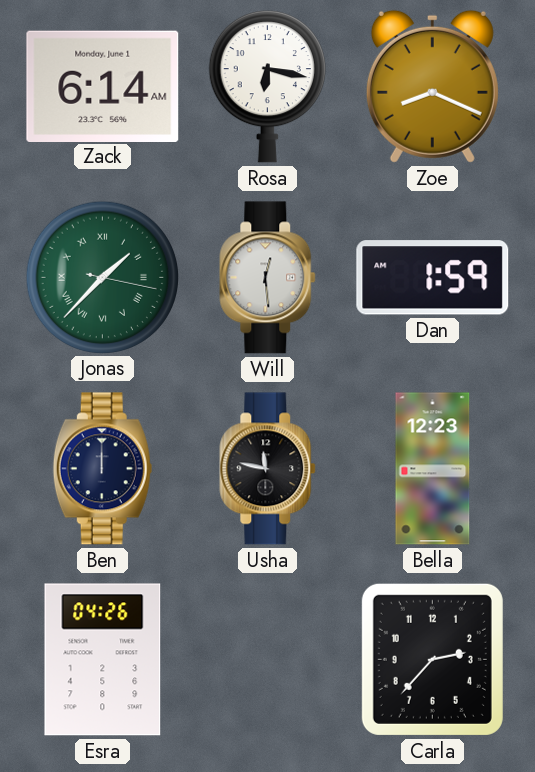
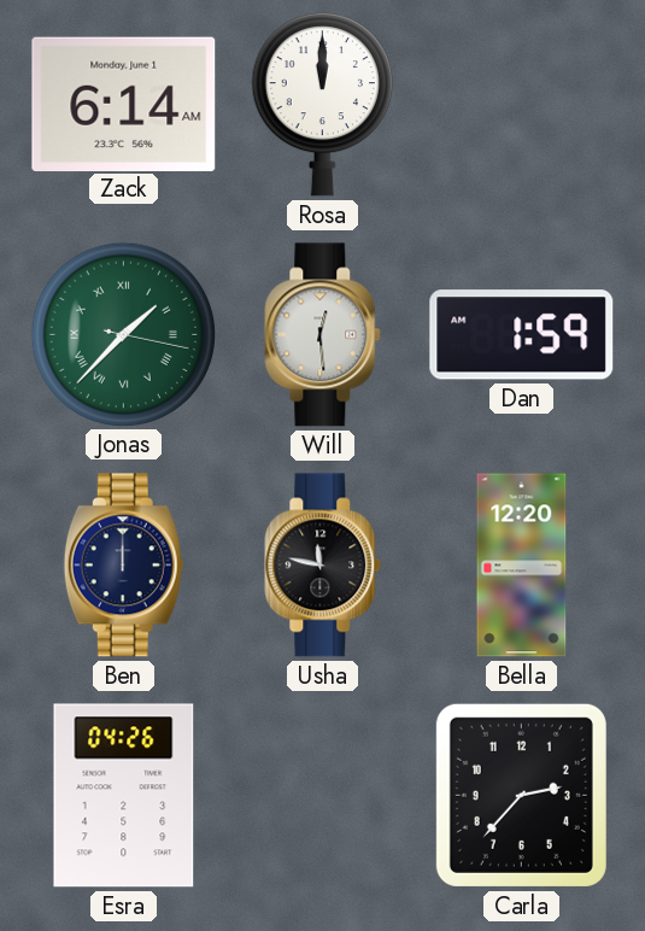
Rosa: 6:17 -> 12:00 (322, 104)
Zoe: 8:19 -> none (432, 86)
Bella: 12:23 -> 12:20 (522, 566)
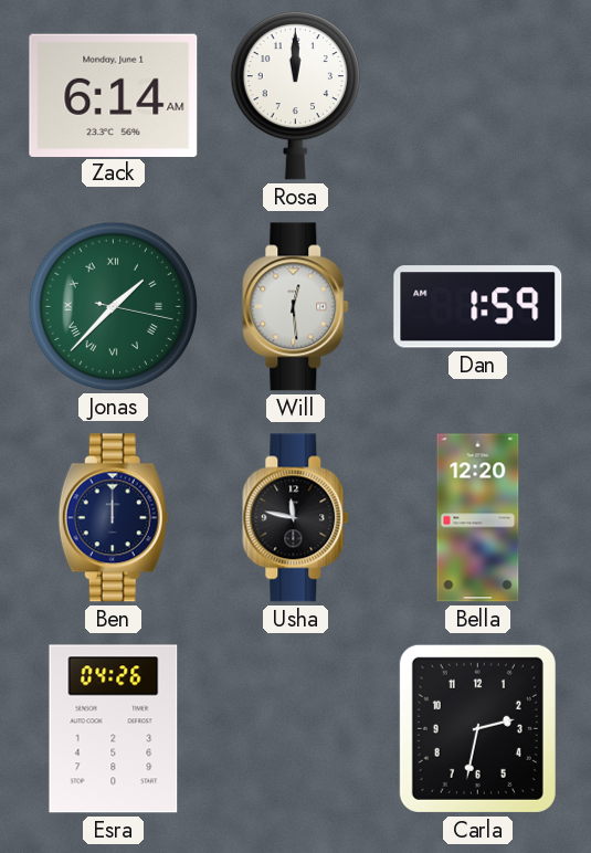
Carla: 2:37 -> 2:32 (477, 728)
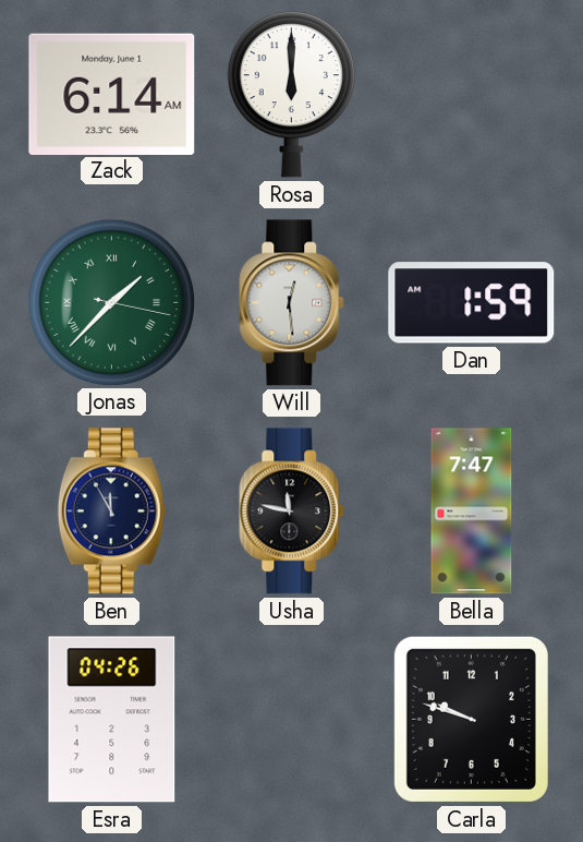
Rosa: 12:00 -> 6:00 (291, 94)
Ben: 12:00 -> 11:55 (111, 512)
Bella: 12:20 -> 7:47 (472, 512)
Carla: 2:32 -> 9:48 (471, 719)
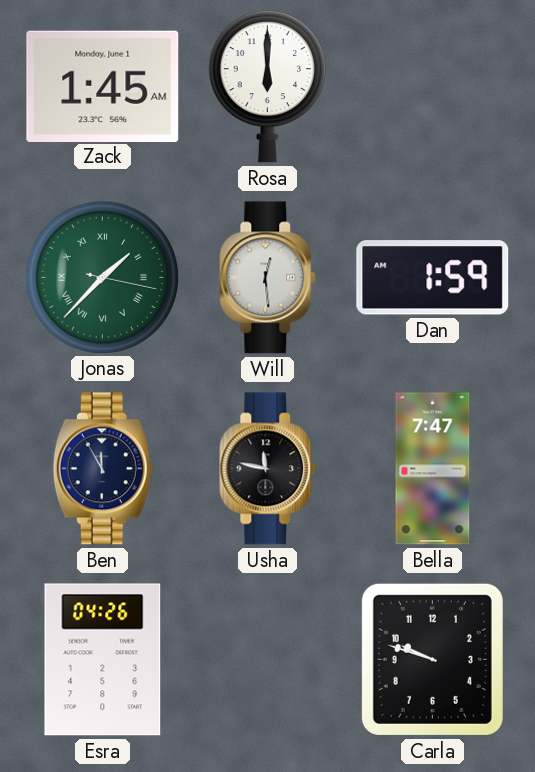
Zack: 6:14 -> 1:45 (103, 86)
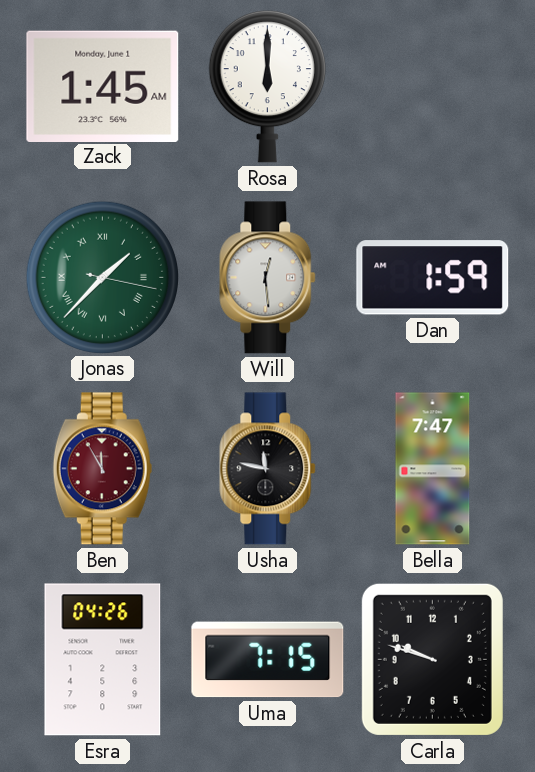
Ben dial: navy -> burgundy (102, 469)
Uma: none -> 7:15 (268, 660)
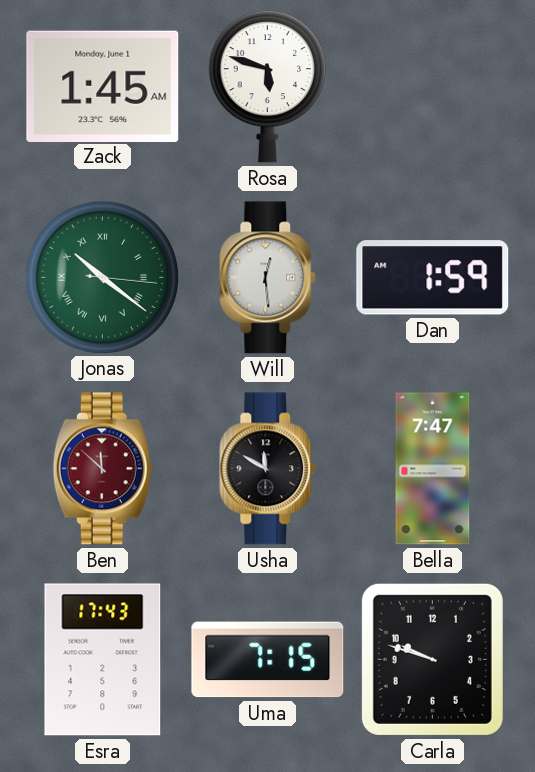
Rosa: 6:00 -> 5:48 (267, 86)
Jonas: 1:37 -> 10:21 (102, 277)
Ben: 11:55 -> 11:52 (102, 469)
Usha: 11:47 -> 11:50 (268, 469)
Esra: 04:26 -> 17:43 (103, 660)
